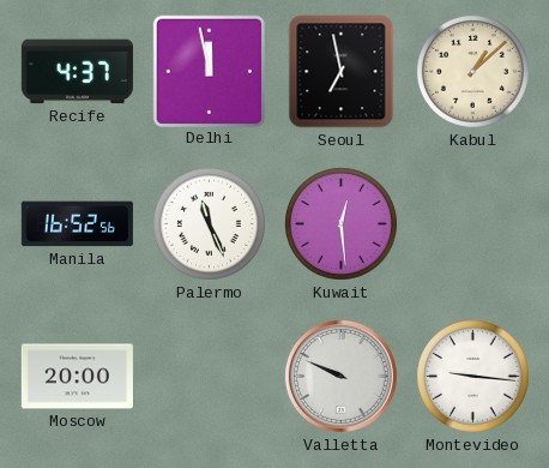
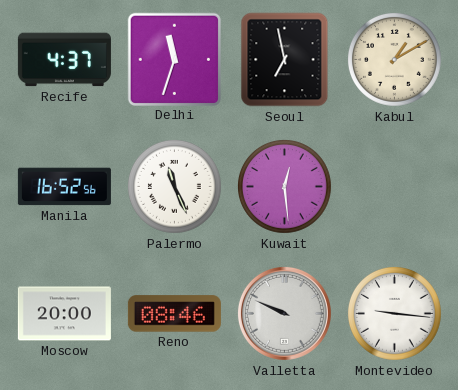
Delhi: 11:58 -> 11:33 (174, 59)
Kabul: 1:08 -> 1:10 (395, 60)
Reno: none -> 08:46 (174, 314)
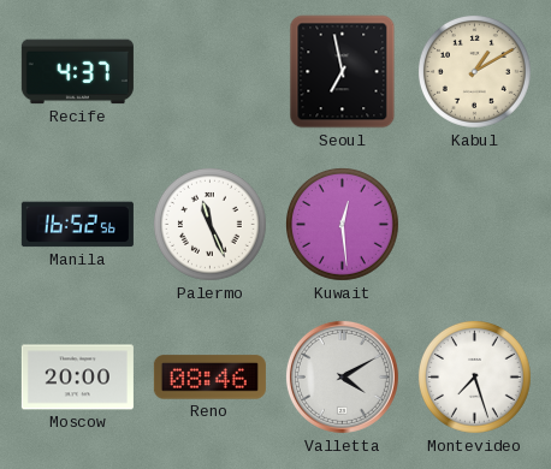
Delhi: 11:33 -> none (174, 59)
Valletta: 9:49 -> 4:10 (342, 376)
Montevideo: 9:16 -> 7:27 (475, 378)
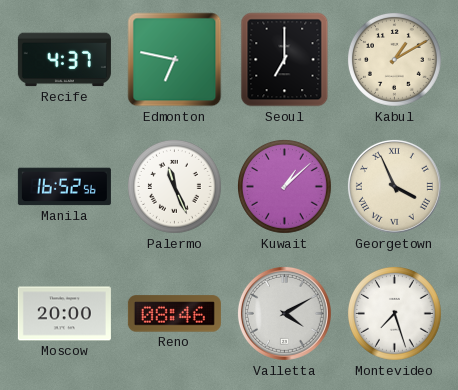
Edmonton: none -> 6:47 (175, 60)
Seoul: 6:58 -> 7:00 (285, 60)
Kuwait: 12:29 -> 1:08 (285, 187)
Georgetown: none -> 3:56 (394, 186)
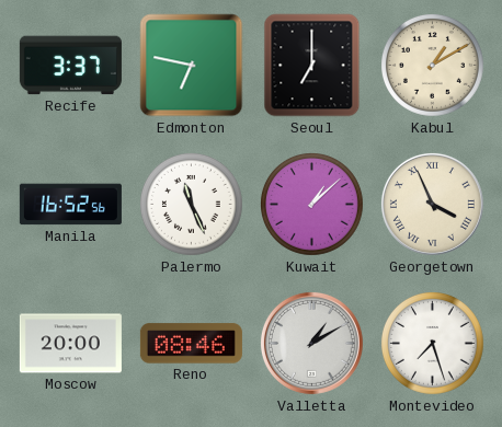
Recife: 4:37 -> 3:37 (70, 66)
Valletta: 4:10 -> 1:10 (311, 343)
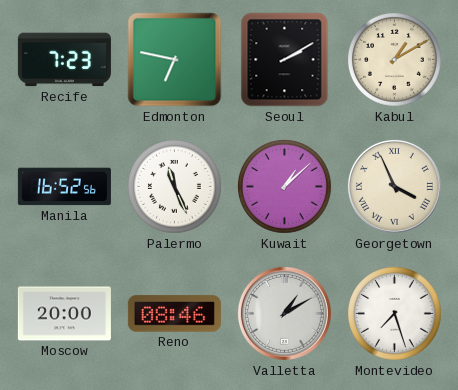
Recife: 3:37 -> 7:23 (64, 60)
Seoul: 7:00 -> 2:10 (285, 60)
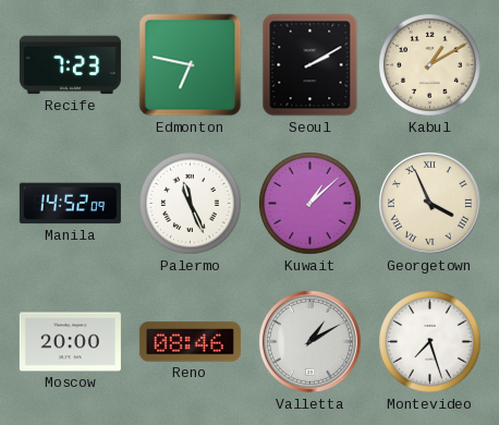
Manila: 16:52 -> 14:52 (70, 204)
